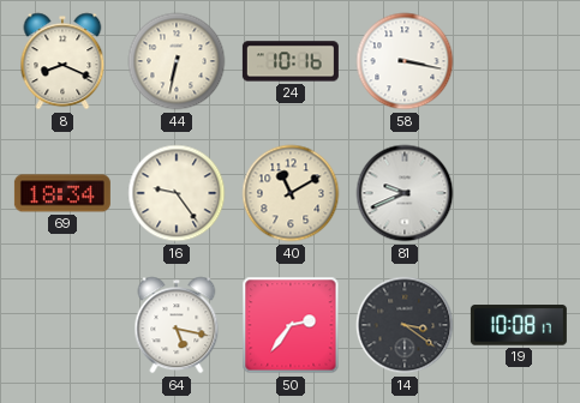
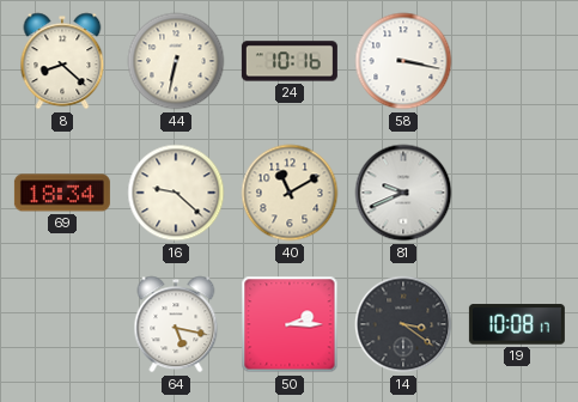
8: 8:19 -> 8:22 (62, 61)
16: 9:24 -> 9:22 (176, 193)
50: 2:36 -> 2:15 (290, 324)
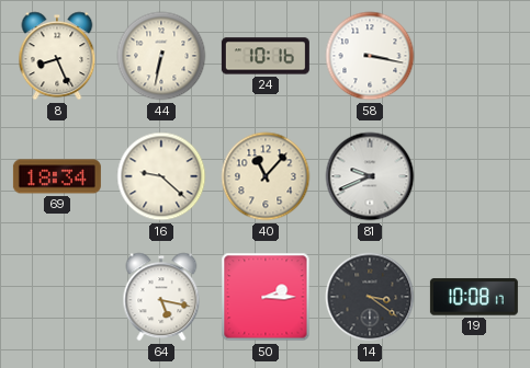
8: 8:22 -> 8:26 (57, 56)
40: 11:10 -> 11:07 (266, 176)
